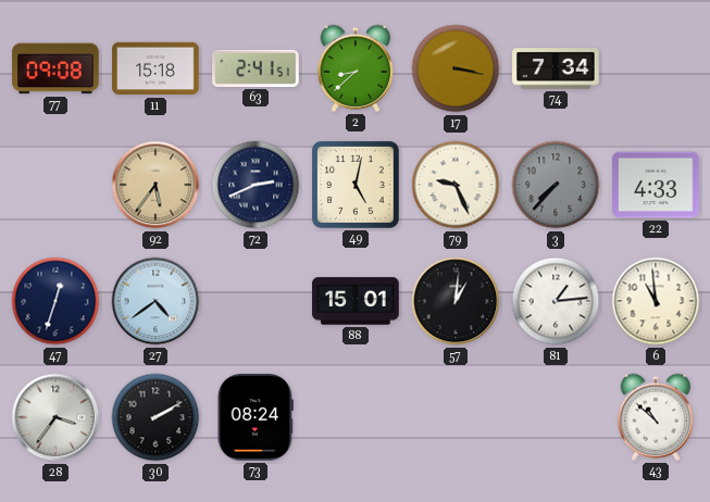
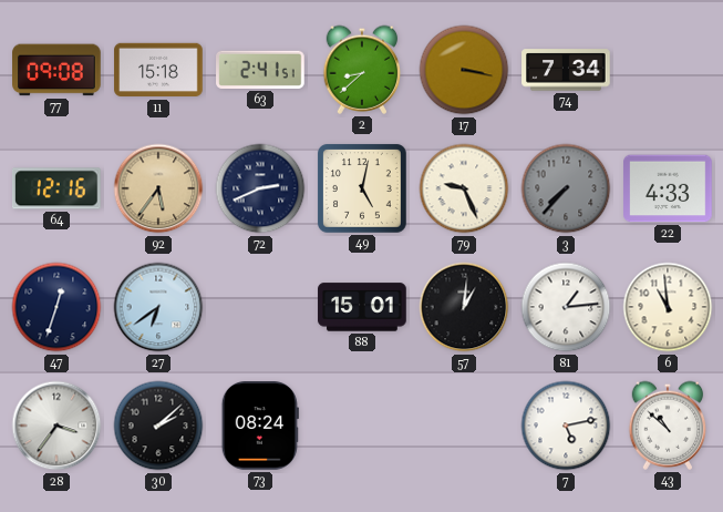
64: none -> 12:16 (58, 188)
27: 4:39 -> 6:39 (158, 307)
30: 2:10 -> 2:08 (158, 426)
7: none -> 5:13 (566, 426)
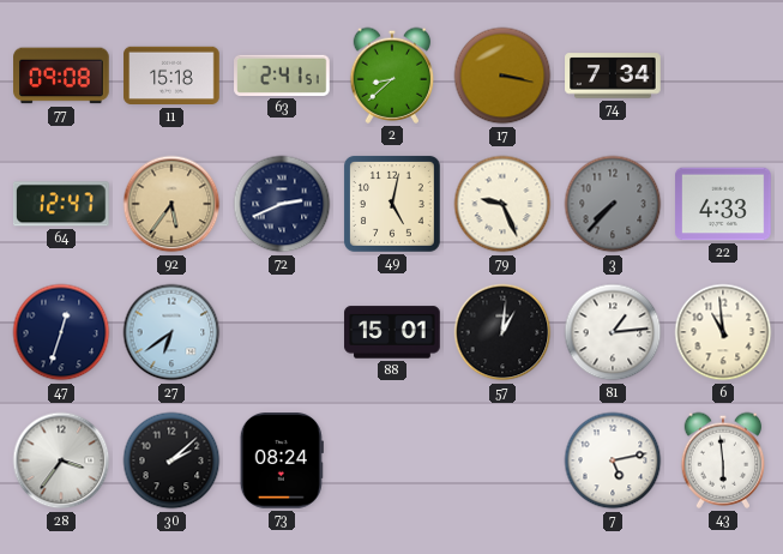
64: 12:16 -> 12:47 (62, 204)
43: 10:52 -> 5:59 (723, 460)
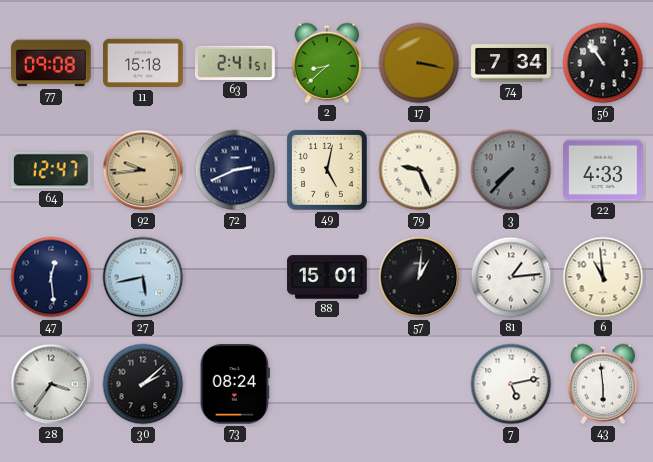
56: none -> 10:54 (603, 63)
92: 5:36 -> 9:44 (143, 170)
47: 12:33 -> 12:29 (51, 277)
27: 6:39 -> 5:43 (143, 277)
